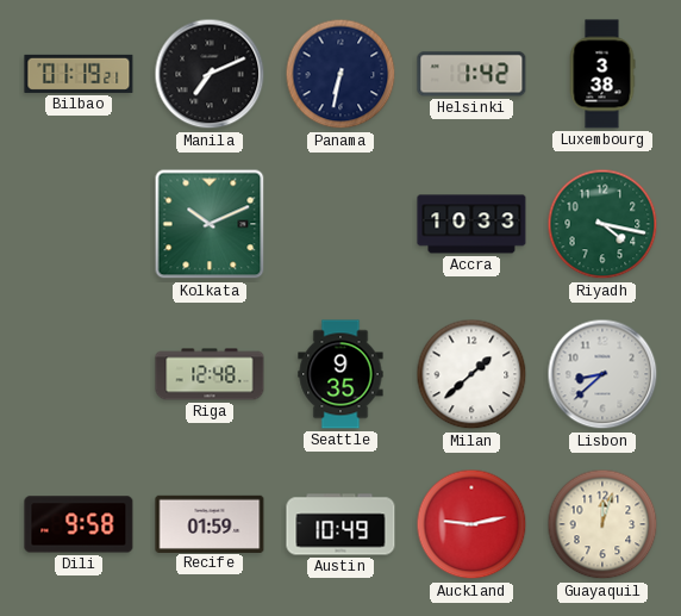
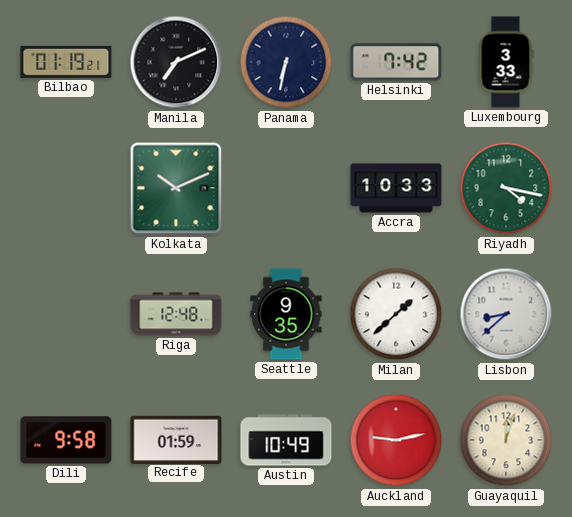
Helsinki: 1:42 -> 7:42 (396, 62)
Luxembourg: 3:38 -> 3:33 (506, 62)
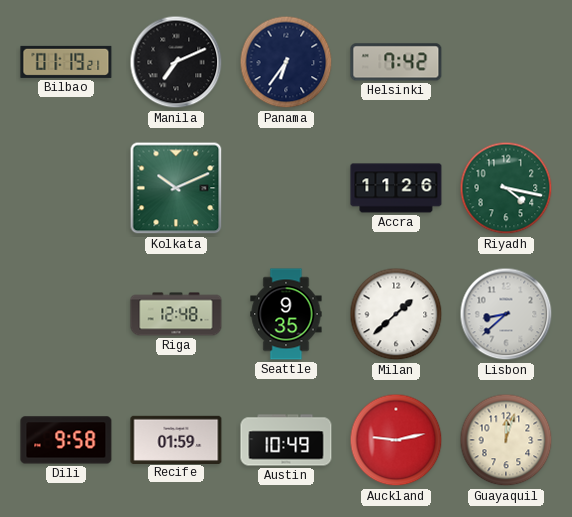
Panama: 6:32 -> 6:36 (286, 62)
Luxembourg: 3:33 -> none (506, 62)
Accra: 10:33 -> 11:26 (396, 188)
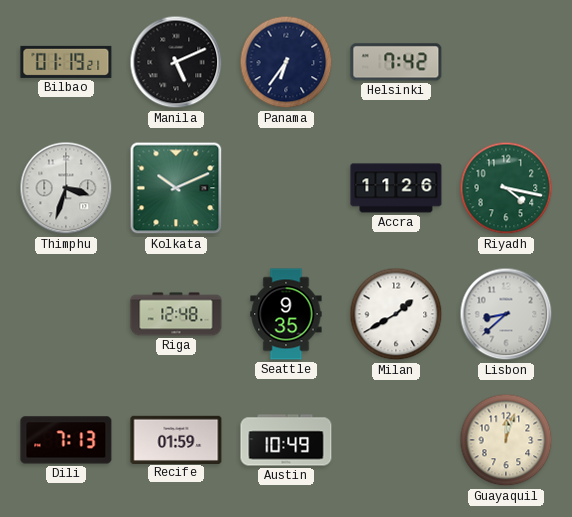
Manila: 7:11 -> 5:11 (176, 62)
Thimphu: none -> 3:33 (66, 188)
Milan: 1:38 -> 1:40 (396, 314)
Dili: 9:58 -> 7:13 (66, 440)
Auckland: 9:13 -> none (396, 440)
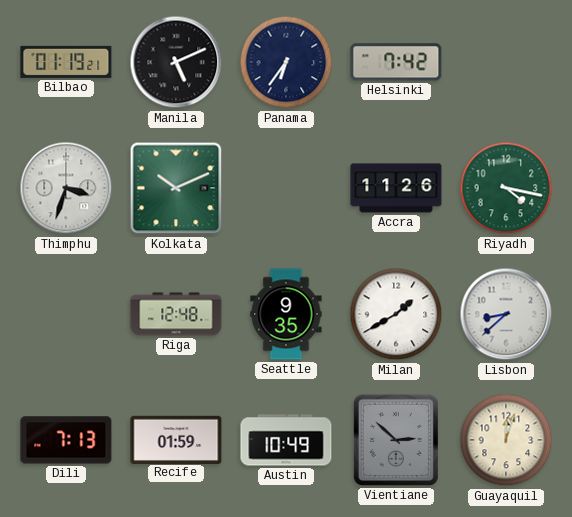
Vientiane: none -> 2:52 (396, 440)
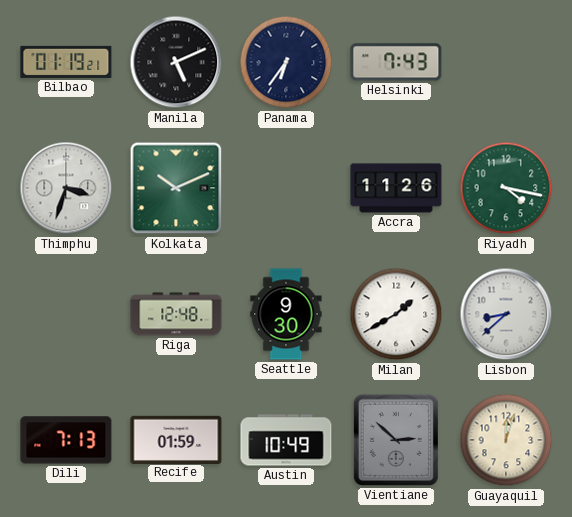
Helsinki: 7:42 -> 7:43 (396, 62)
Seattle: 9:35 -> 9:30 (286, 314)
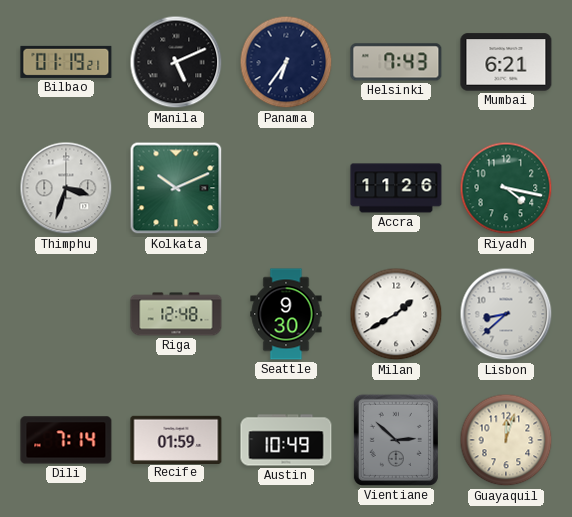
Mumbai: none -> 6:21 (506, 62)
Dili: 7:13 -> 7:14 (66, 440)
